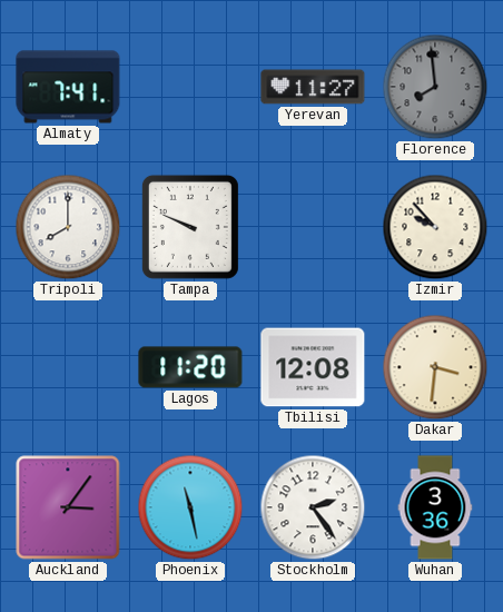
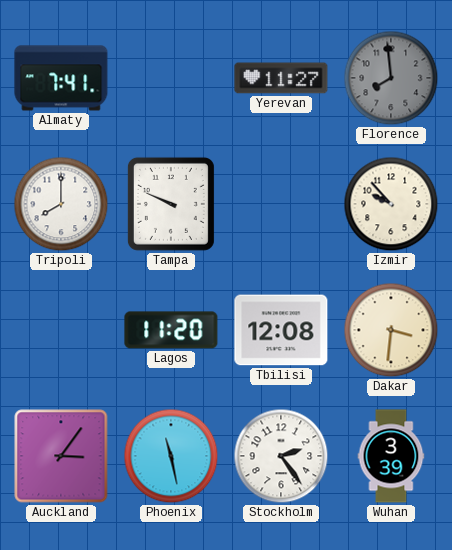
Wuhan: 3:36 -> 3:39 (391, 456)
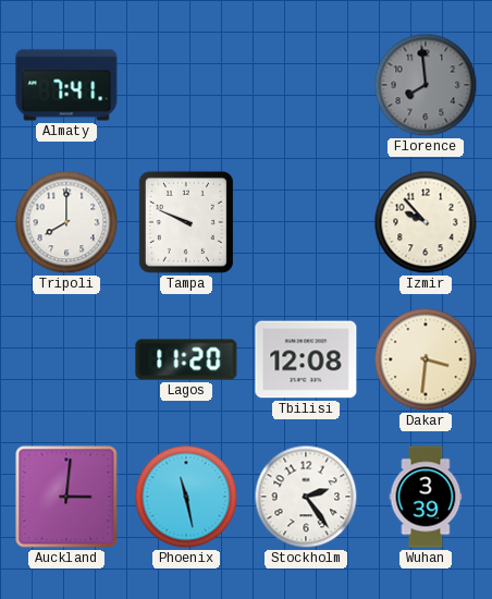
Yerevan: 11:27 -> none (281, 78)
Auckland: 3:06 -> 3:01 (66, 497)
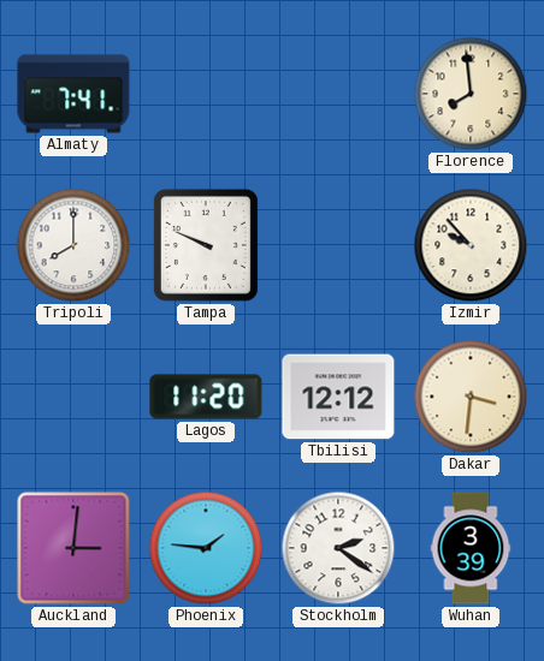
Florence dial: grey -> cream (471, 94)
Tbilisi: 12:08 -> 12:12 (338, 397)
Phoenix: 11:28 -> 1:46 (206, 548)
Stockholm: 2:24 -> 2:21 (338, 548)
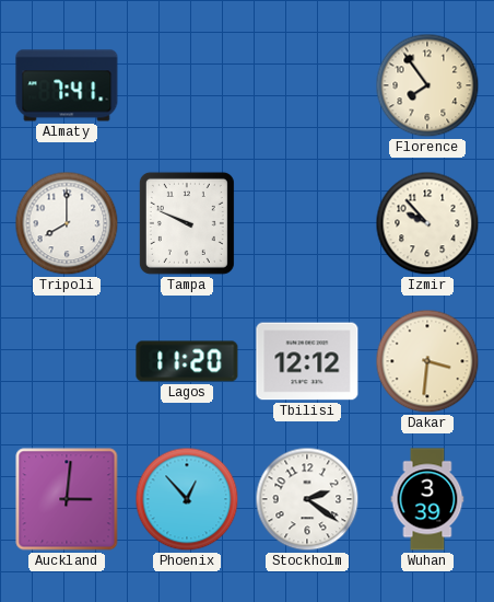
Florence: 7:59 -> 7:54 (427, 85)
Phoenix: 1:46 -> 12:53 (187, 499)
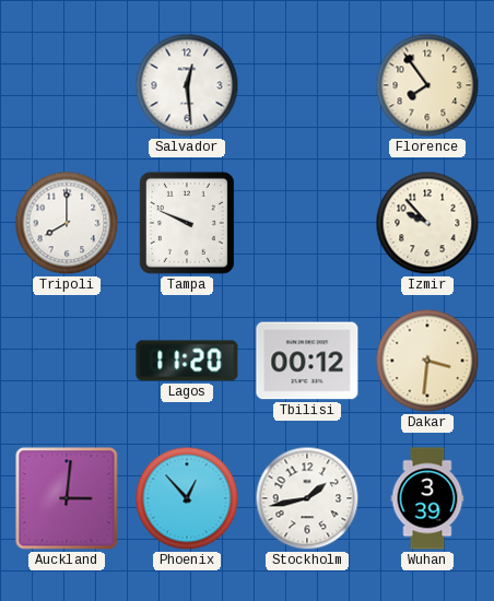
Almaty: 7:41 -> none (67, 85)
Salvador: none -> 12:29 (187, 85)
Tbilisi: 12:12 -> 00:12 (307, 361)
Stockholm: 2:21 -> 1:43 (307, 498)
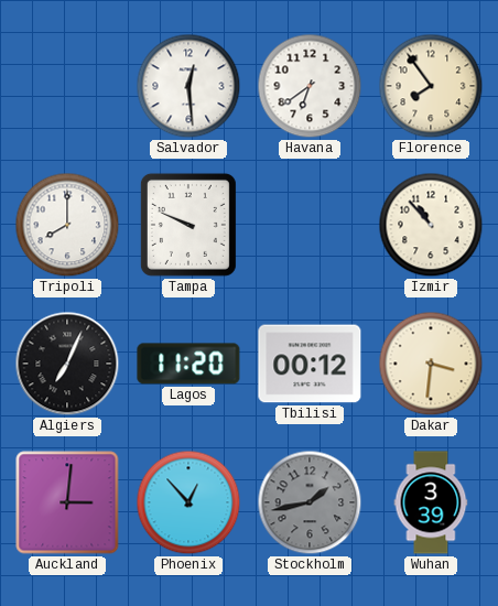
Havana: none -> 6:39 (310, 86)
Izmir: 9:53 -> 10:53 (431, 225)
Algiers: none -> 7:04 (67, 364)
Stockholm dial: white -> grey (310, 502)
